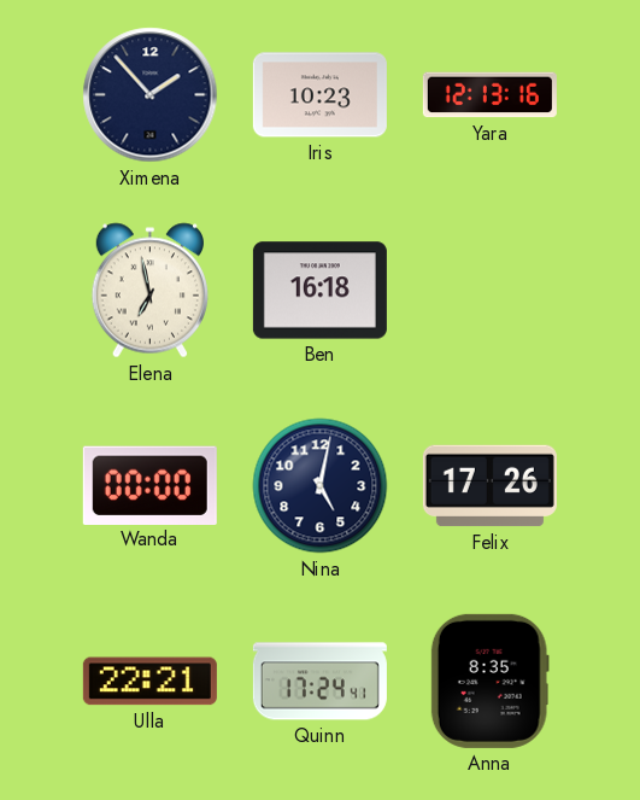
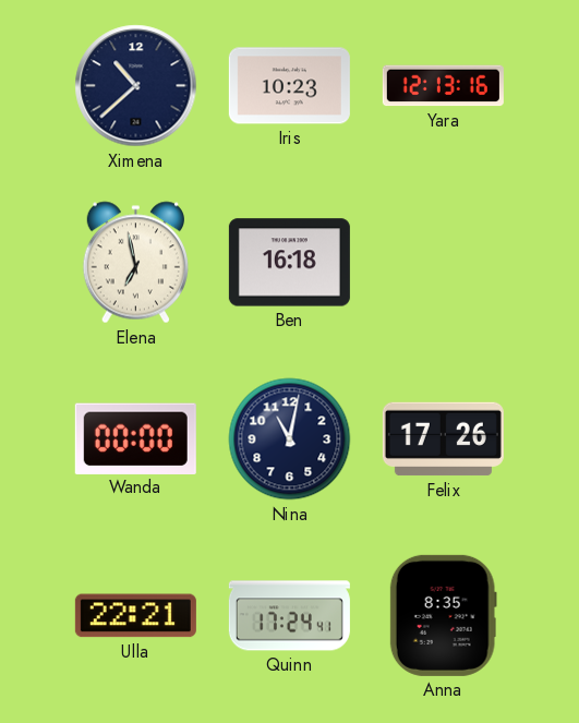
Ximena: 1:53 -> 10:38 (136, 86)
Nina: 5:02 -> 11:02 (290, 439)
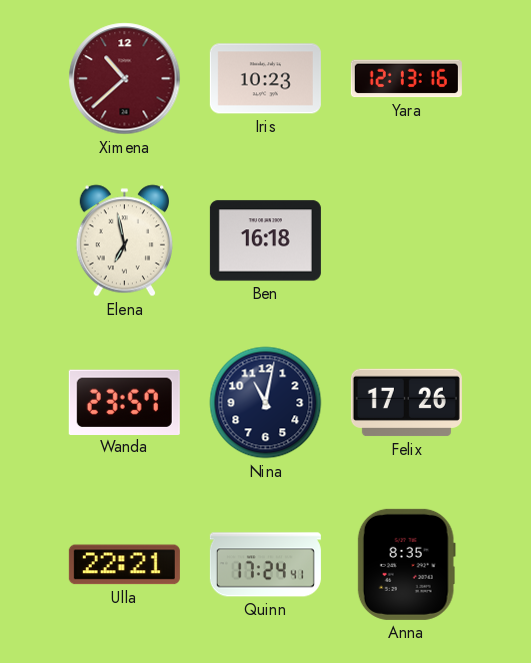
Ximena dial: navy -> burgundy (125, 79)
Wanda: 00:00 -> 23:57 (124, 402)
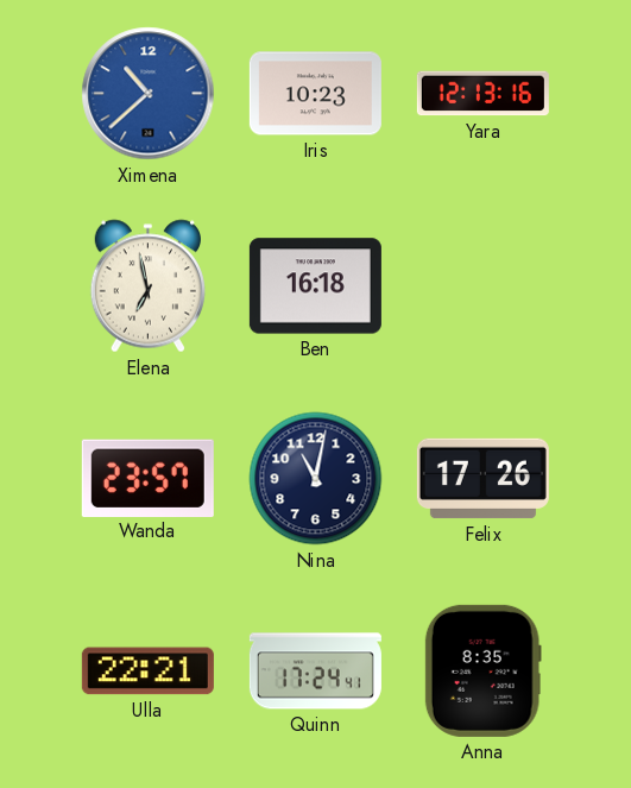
Ximena dial: burgundy -> blue (149, 94)
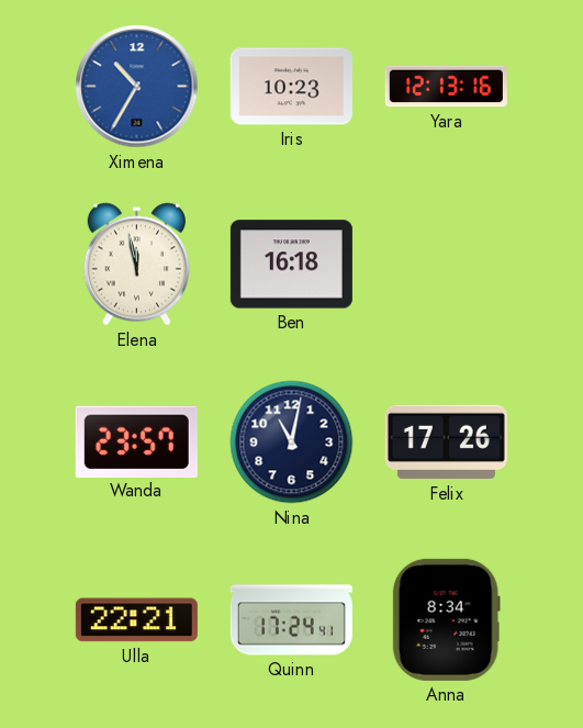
Ximena: 10:38 -> 10:35 (137, 87)
Elena: 6:58 -> 11:58 (136, 265)
Anna: 8:35 -> 8:34 (446, 619)
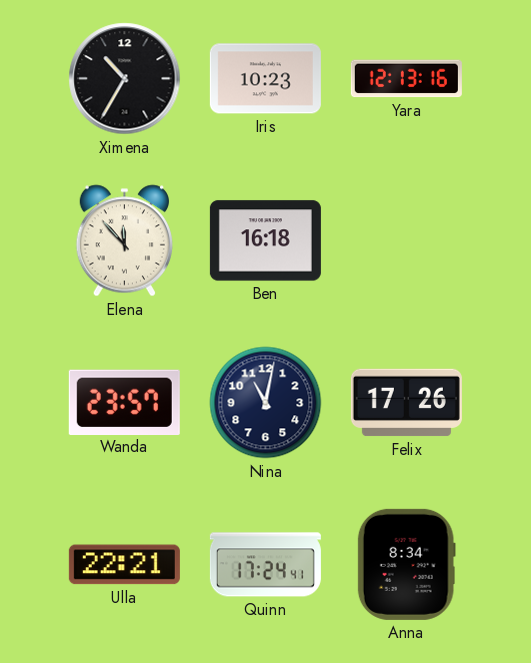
Ximena dial: blue -> black (125, 79)
Elena: 11:58 -> 11:53 (124, 241)
